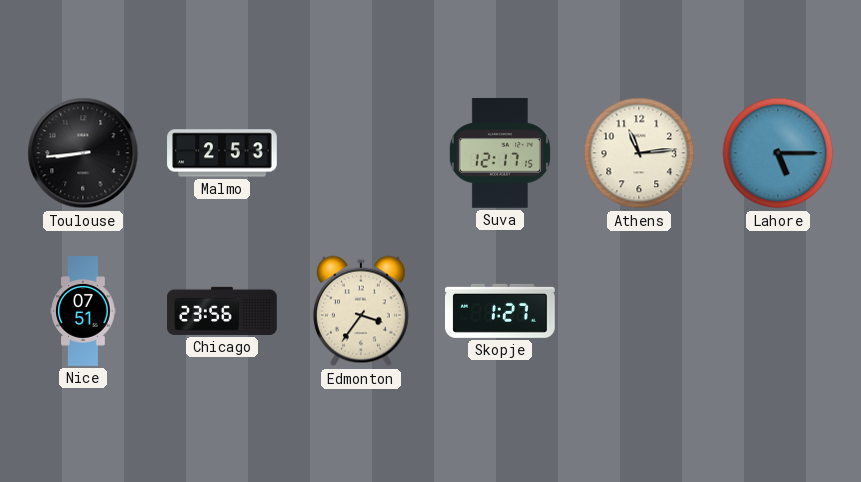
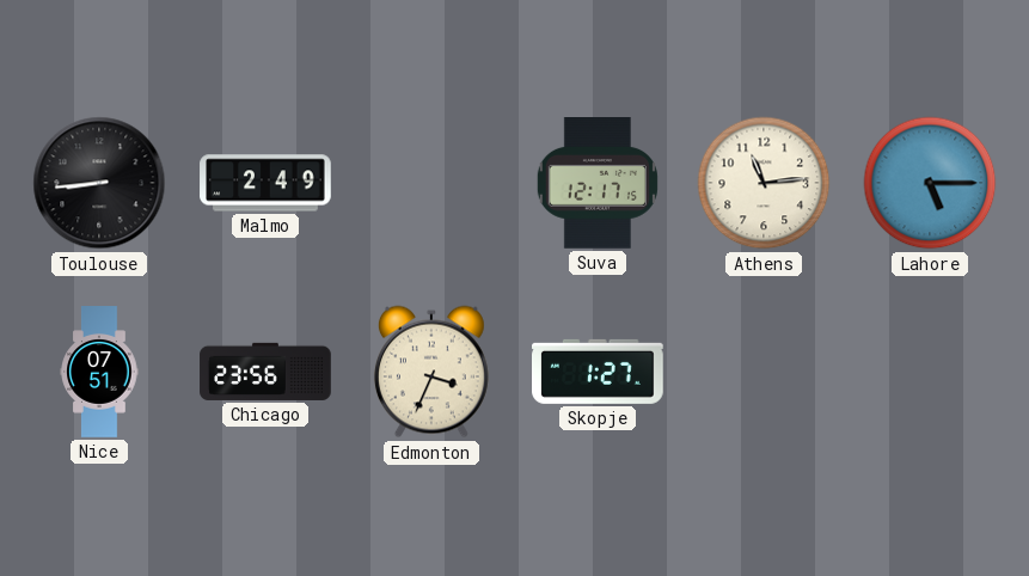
Malmo: 2:53 -> 2:49 (265, 183)
Edmonton: 3:36 -> 3:34 (431, 372)
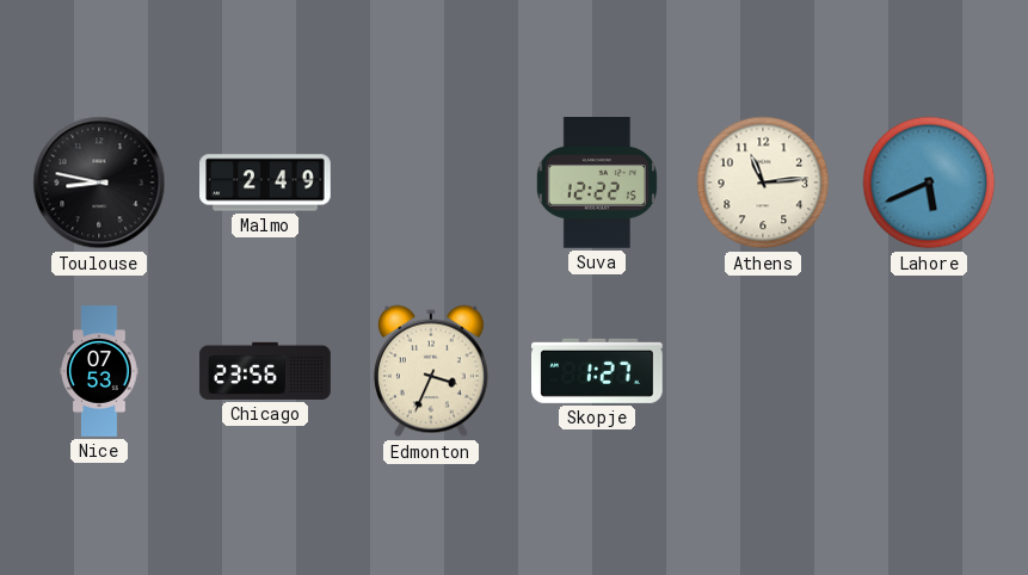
Toulouse: 8:44 -> 8:47 (99, 183)
Suva: 12:17 -> 12:22 (597, 184)
Lahore: 5:15 -> 5:41 (929, 183)
Nice: 07:51 -> 07:53 (99, 371)
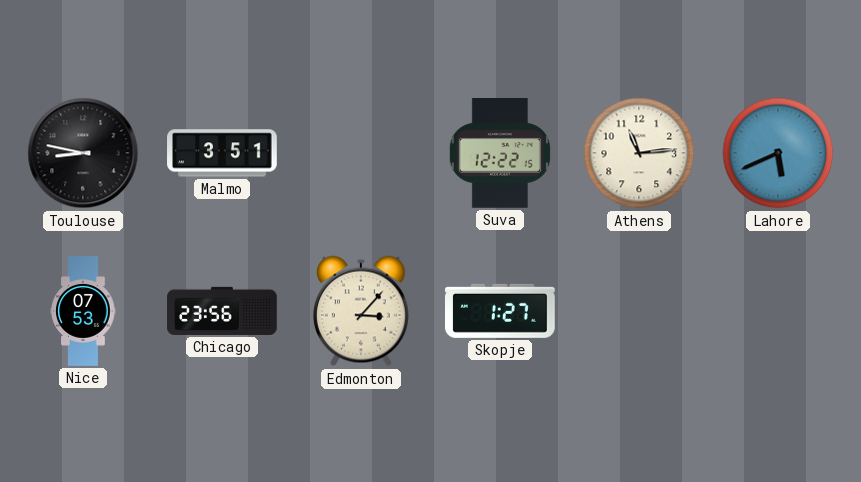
Malmo: 2:49 -> 3:51 (222, 153)
Edmonton: 3:34 -> 3:07 (361, 311)
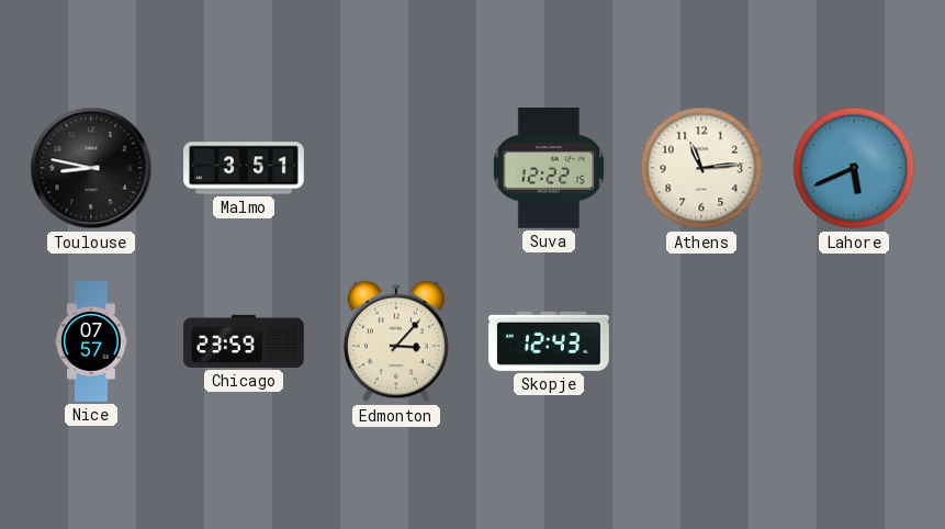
Nice: 07:53 -> 07:57 (91, 341)
Chicago: 23:56 -> 23:59 (244, 341)
Skopje: 1:27 -> 12:43 (550, 341)
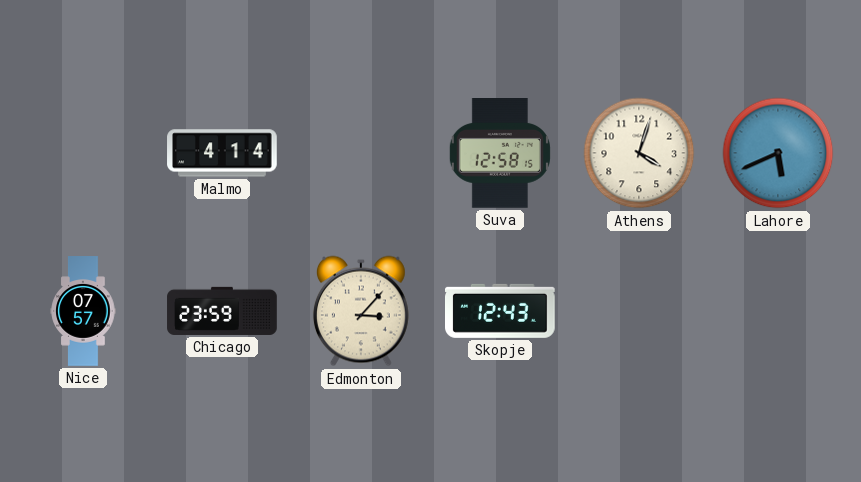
Toulouse: 8:47 -> none (91, 168)
Malmo: 3:51 -> 4:14 (222, 153)
Suva: 12:22 -> 12:58 (500, 154)
Athens: 11:14 -> 4:03 (639, 153)
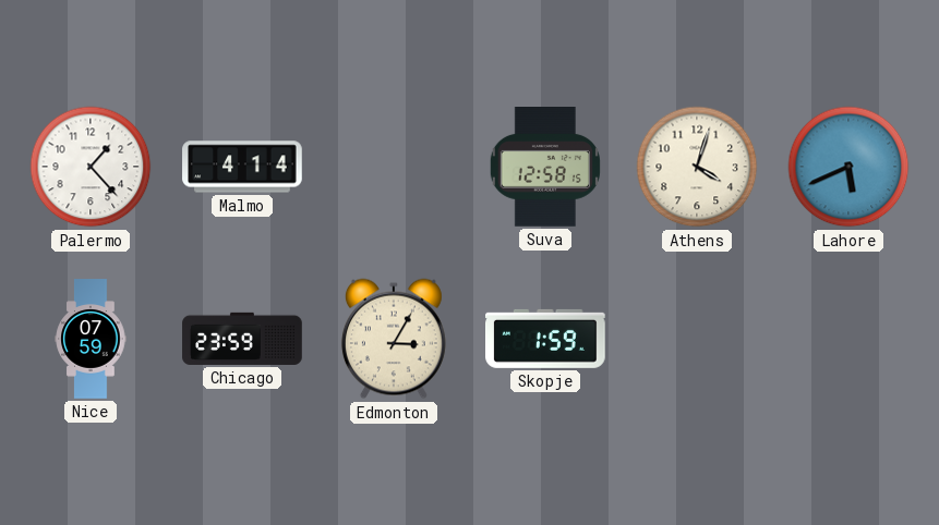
Palermo: none -> 1:23 (91, 167)
Nice: 07:57 -> 07:59 (91, 339)
Edmonton: 3:07 -> 3:05 (394, 339)
Skopje: 12:43 -> 1:59 (546, 339)
